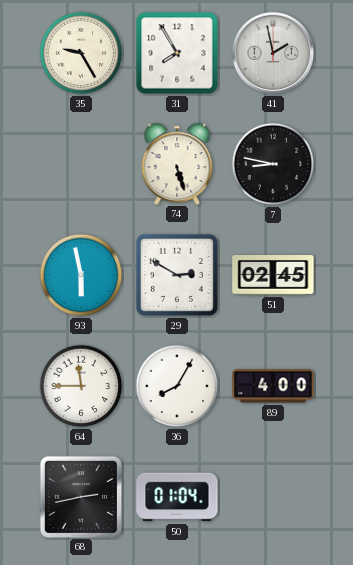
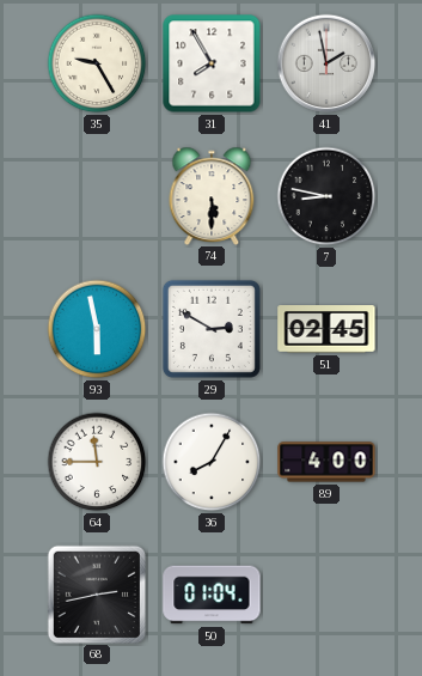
74: 5:27 -> 5:30 (212, 195)
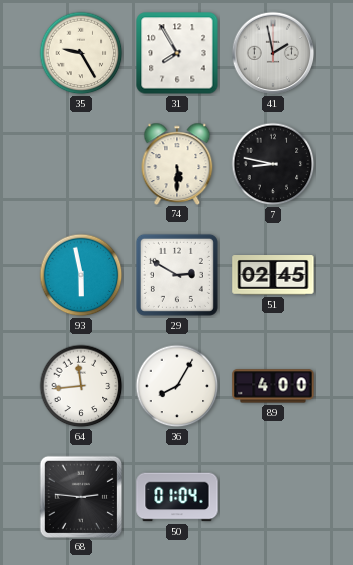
64: 11:45 -> 11:44 (81, 386)
68: 2:43 -> 2:46 (80, 496)
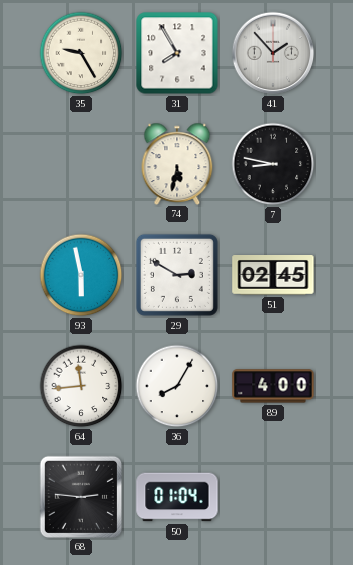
41: 1:58 -> 1:53 (273, 53)
74: 5:30 -> 5:32 (177, 163)
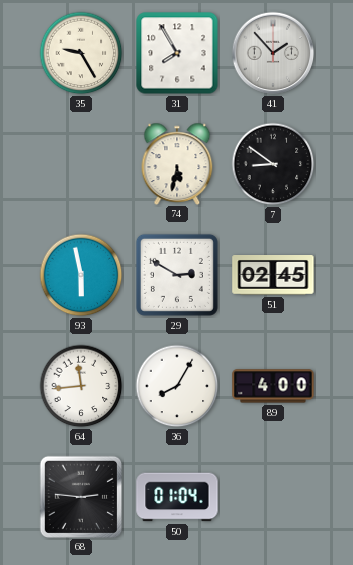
7: 8:47 -> 8:51 (273, 164)
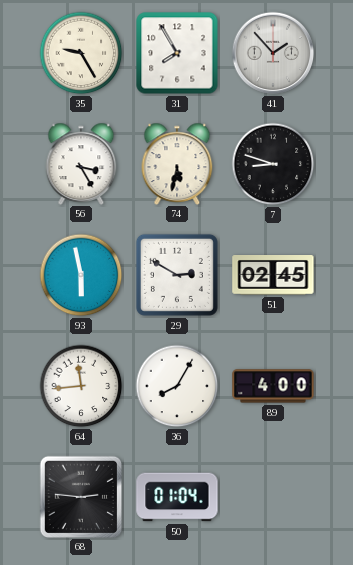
56: none -> 3:25 (81, 163)
7: 8:51 -> 8:48 (273, 164)
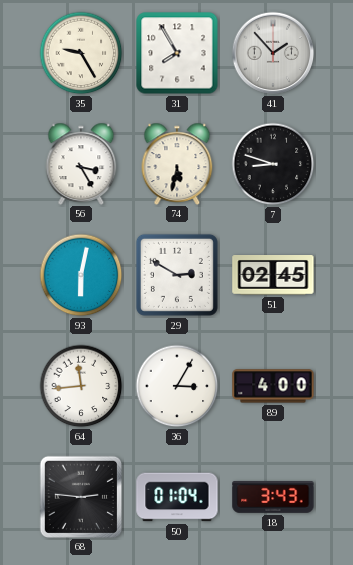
93: 5:58 -> 6:02 (81, 275)
36: 8:05 -> 3:05 (177, 386)
18: none -> 3:43 (273, 497)
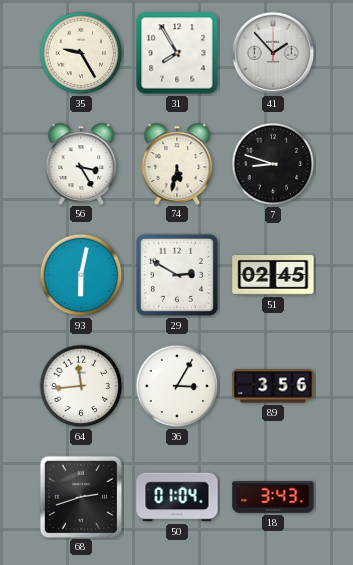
89: 4:00 -> 3:56 (273, 386)
68: 2:46 -> 2:42 (80, 496)
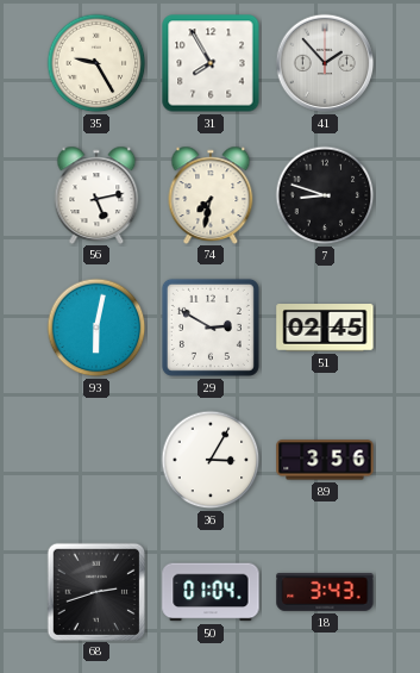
56: 3:25 -> 5:13 (96, 194)
74: 5:32 -> 7:32 (211, 194)
64: 11:44 -> none (81, 386)
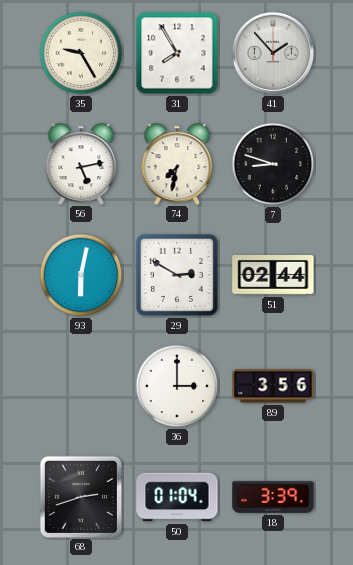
51: 02:45 -> 02:44 (273, 276)
36: 3:05 -> 3:00 (177, 386)
18: 3:43 -> 3:39 (273, 497)
